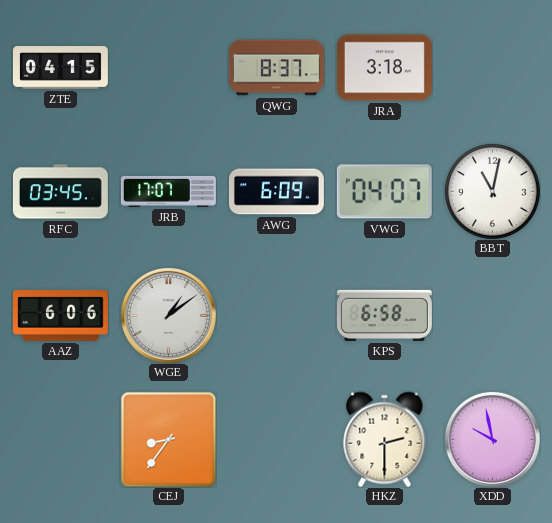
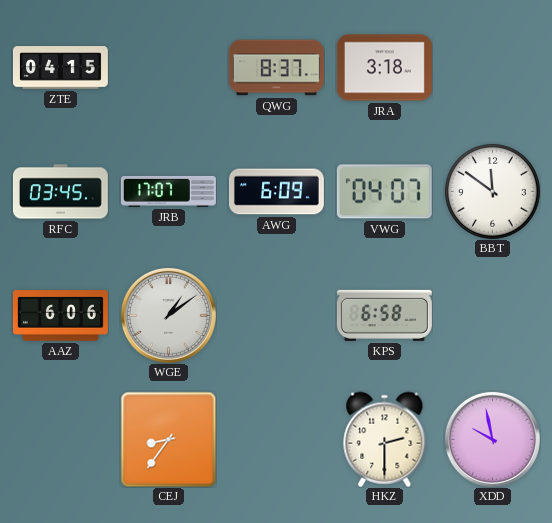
BBT: 11:02 -> 11:51 (493, 192)
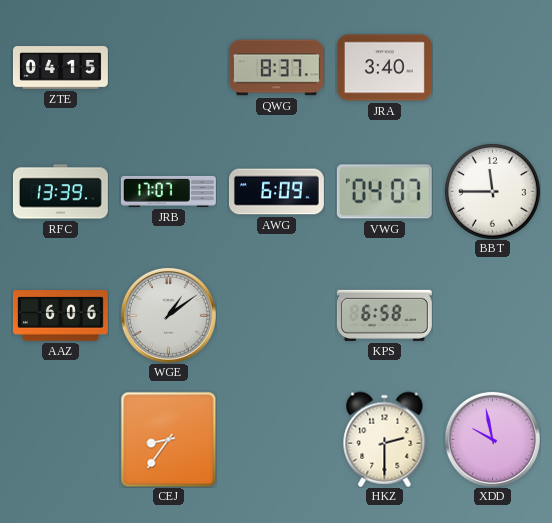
JRA: 3:18 -> 3:40 (384, 68)
RFC: 03:45 -> 13:39 (60, 192)
BBT: 11:51 -> 11:45 (493, 192)
